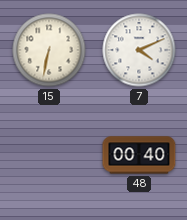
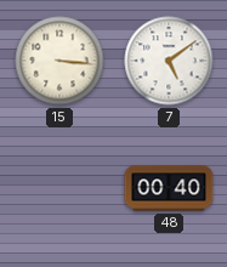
15: 6:32 -> 3:16 (59, 61)
7: 4:11 -> 5:09 (169, 61)
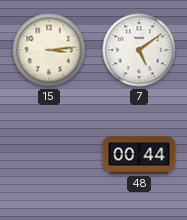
15: 3:16 -> 3:14 (49, 50)
48: 00:40 -> 00:44 (139, 155)
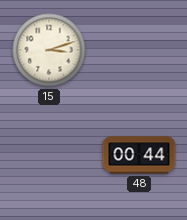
15: 3:14 -> 3:12 (49, 50)
7: 5:09 -> none (139, 50)
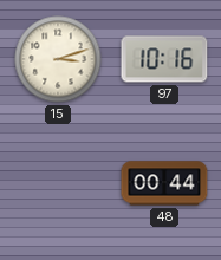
97: none -> 10:16 (164, 59)
